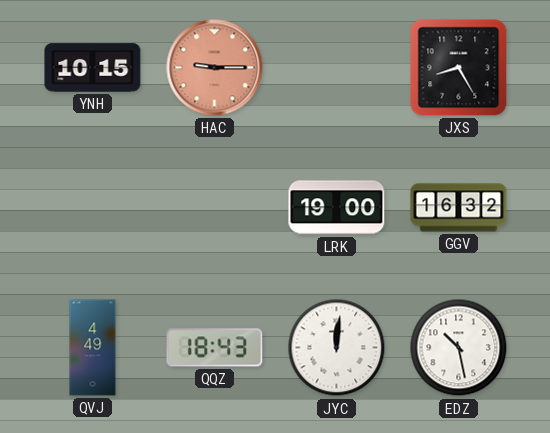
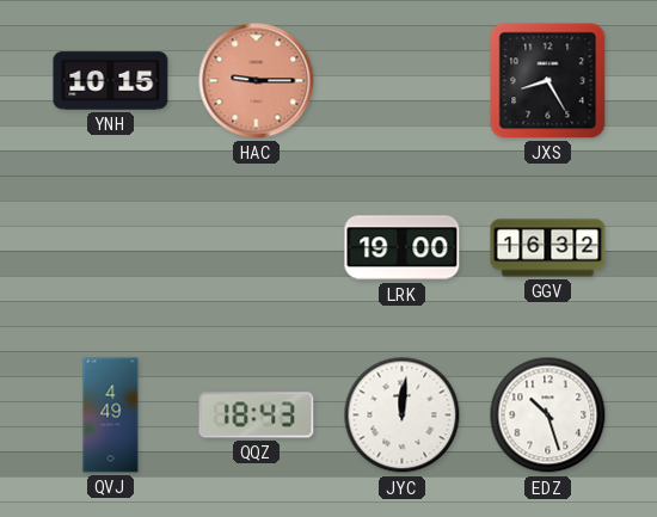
EDZ: 10:28 -> 10:27 (548, 416)
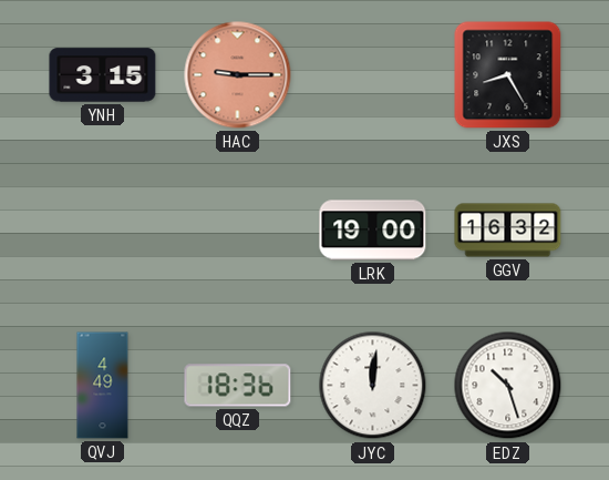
YNH: 10:15 -> 3:15 (103, 75)
QQZ: 18:43 -> 18:36 (238, 386)
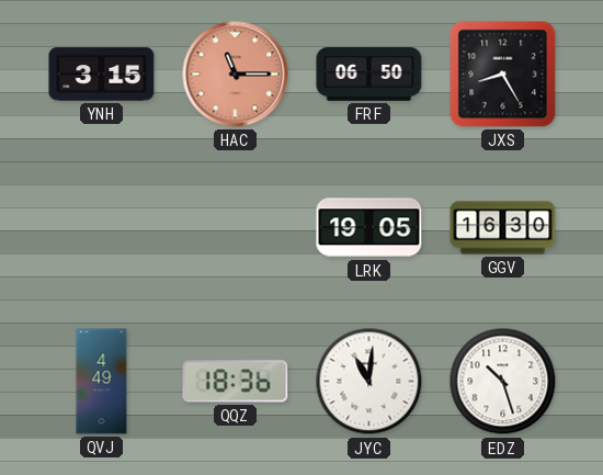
HAC: 9:15 -> 11:15 (236, 75)
FRF: none -> 06:50 (369, 75)
LRK: 19:00 -> 19:05 (369, 228)
GGV: 16:32 -> 16:30 (503, 228)
JYC: 12:01 -> 11:01 (369, 382)
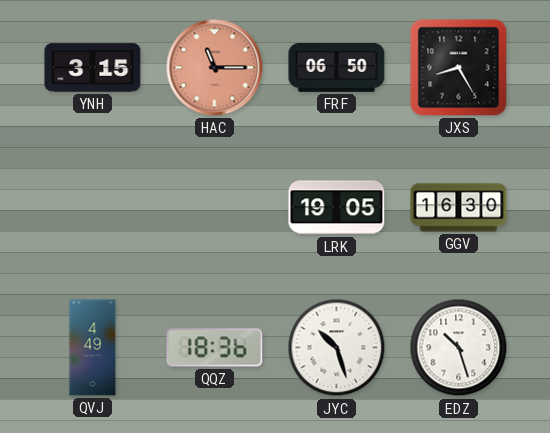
JYC: 11:01 -> 10:27 (337, 348)
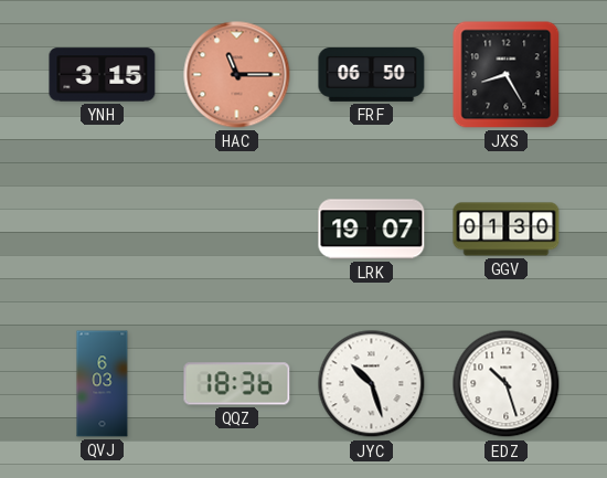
LRK: 19:05 -> 19:07 (372, 230)
GGV: 16:30 -> 01:30 (507, 230)
QVJ: 4:49 -> 6:03 (103, 384)
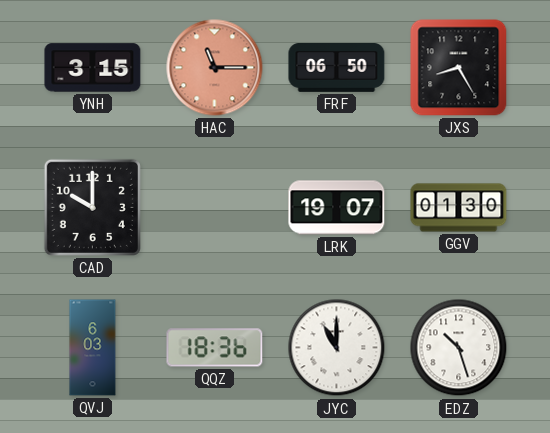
CAD: none -> 10:00 (92, 207)
JYC: 10:27 -> 11:00 (337, 348)
